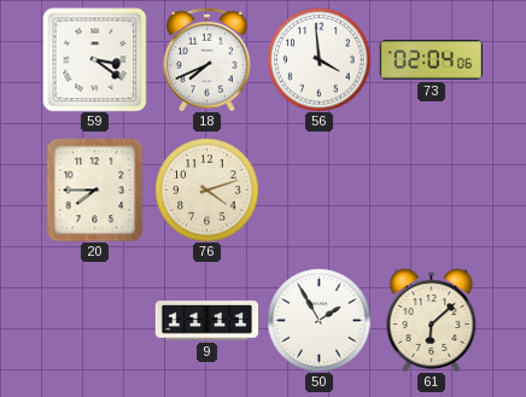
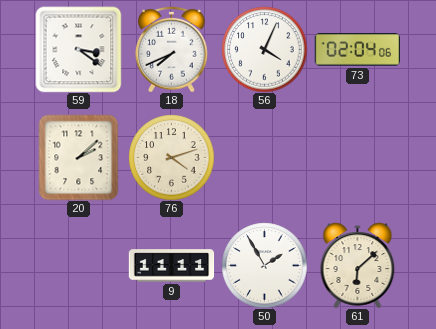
56: 3:59 -> 4:04 (264, 49)
20: 7:45 -> 2:08 (79, 157)
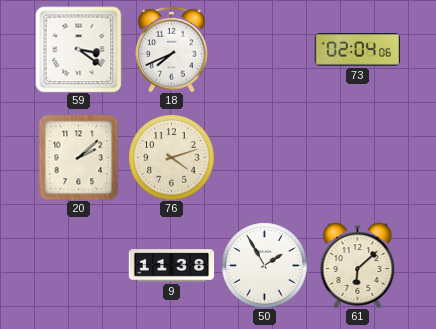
56: 4:04 -> none (264, 49)
9: 11:11 -> 11:38 (171, 266)
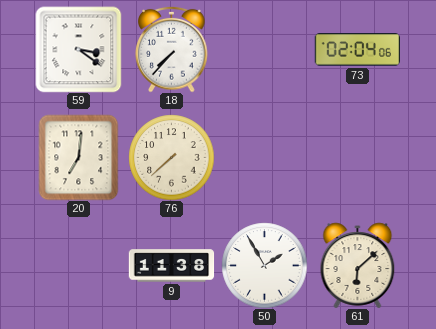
18: 7:41 -> 7:37 (172, 49)
20: 2:08 -> 7:01 (79, 157)
76: 4:12 -> 7:38 (171, 157)
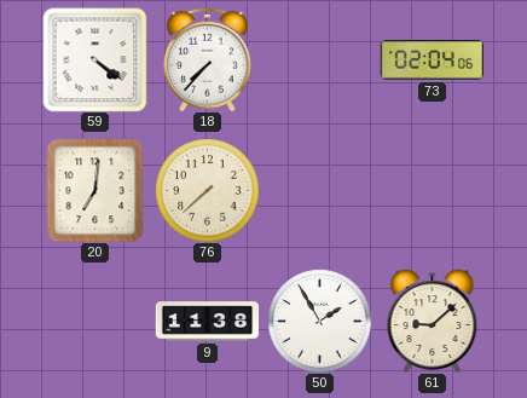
59: 3:21 -> 4:21 (94, 59)
61: 6:08 -> 9:08 (433, 321)
